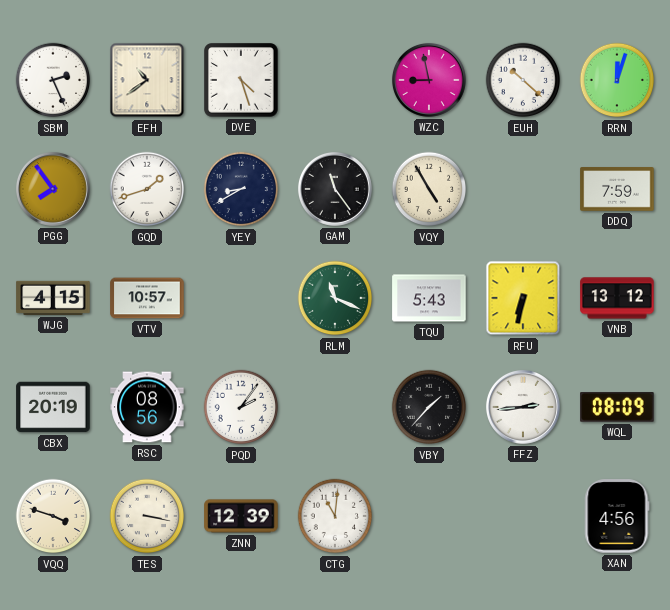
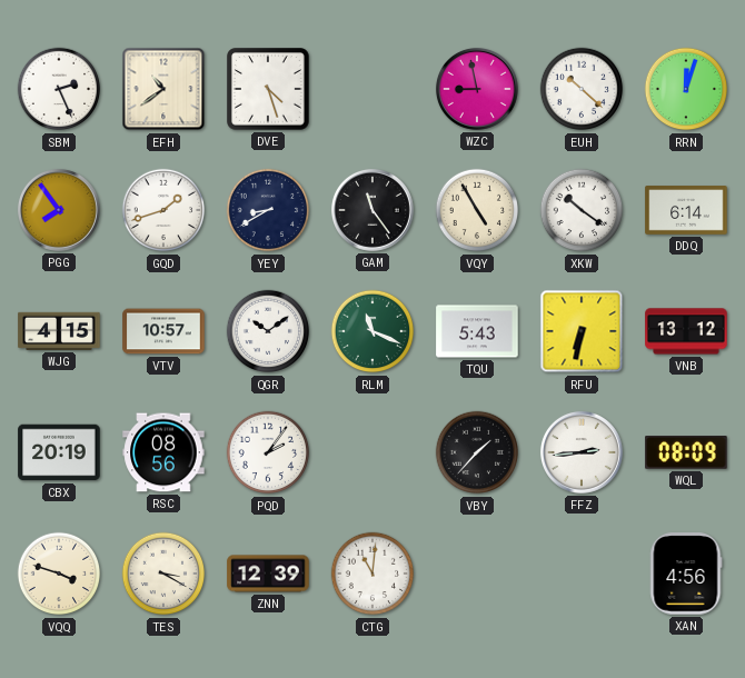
XKW: none -> 10:21 (582, 210)
DDQ: 7:59 -> 6:14 (686, 210)
QGR: none -> 10:09 (268, 331)
TES: 3:17 -> 3:20 (163, 574)
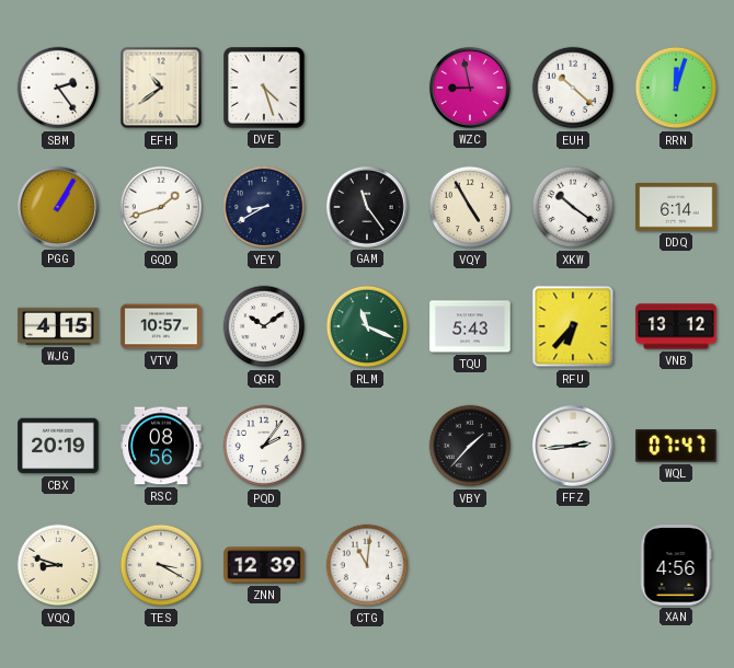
SBM: 2:26 -> 2:24 (58, 88)
PGG: 7:54 -> 1:05 (58, 207)
RFU: 6:32 -> 6:37 (573, 326)
WQL: 08:09 -> 07:47 (676, 446)
VQQ: 3:48 -> 8:48 (58, 565)
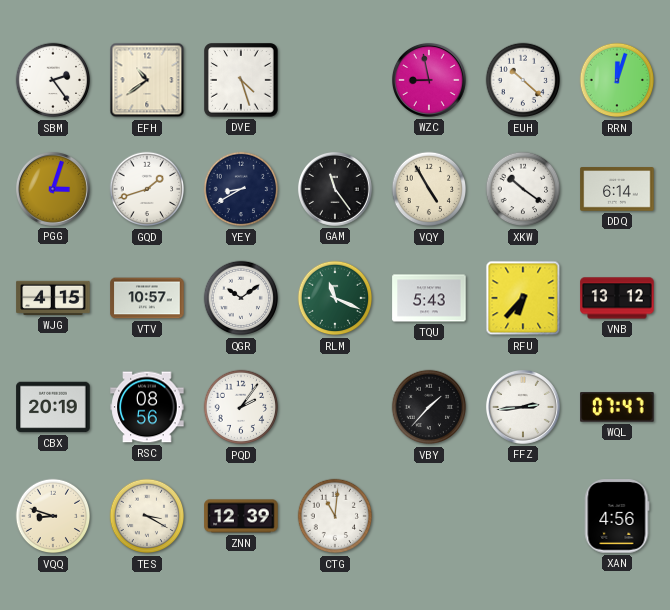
PGG: 1:05 -> 3:03 (53, 189)
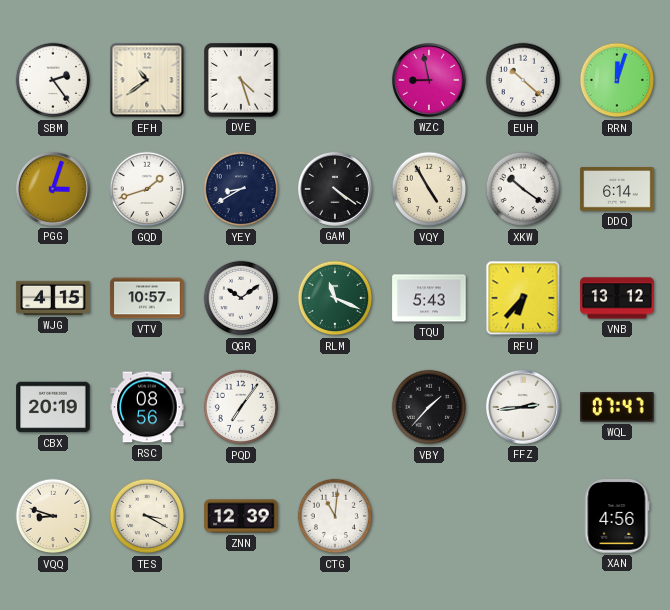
GAM: 11:24 -> 4:21 (335, 189)
PQD: 2:06 -> 7:06 (241, 407)
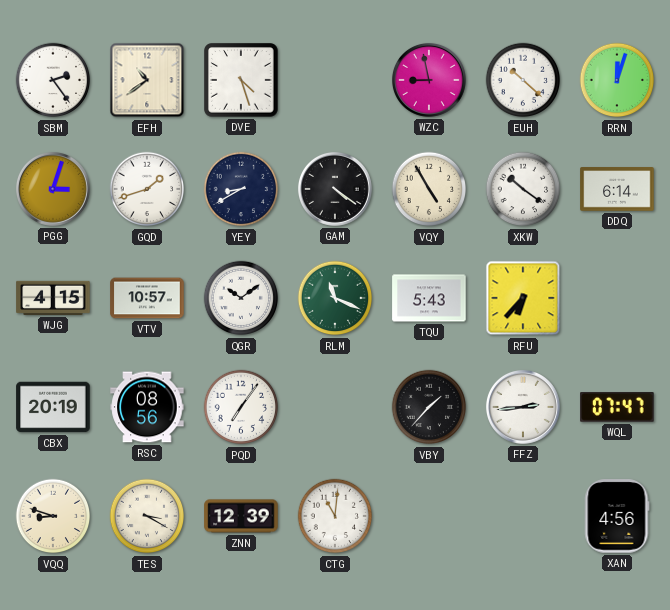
VNB: 13:12 -> none (617, 298)
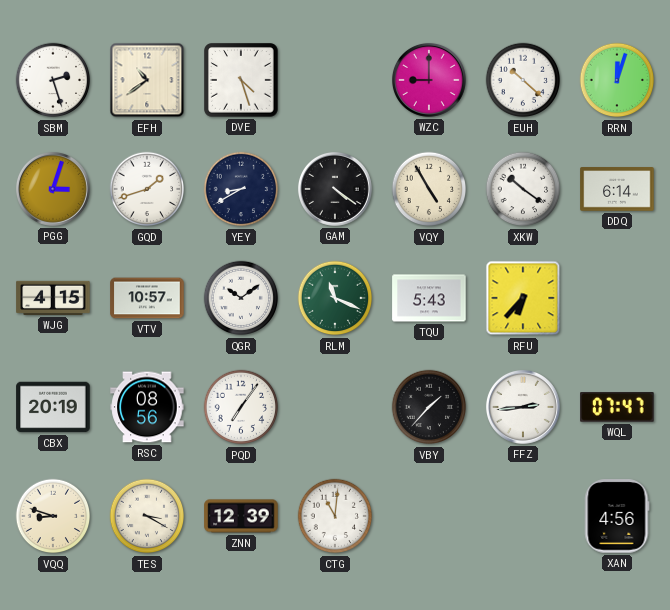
SBM: 2:24 -> 2:27 (53, 80)
WZC: 8:58 -> 9:00 (429, 80)
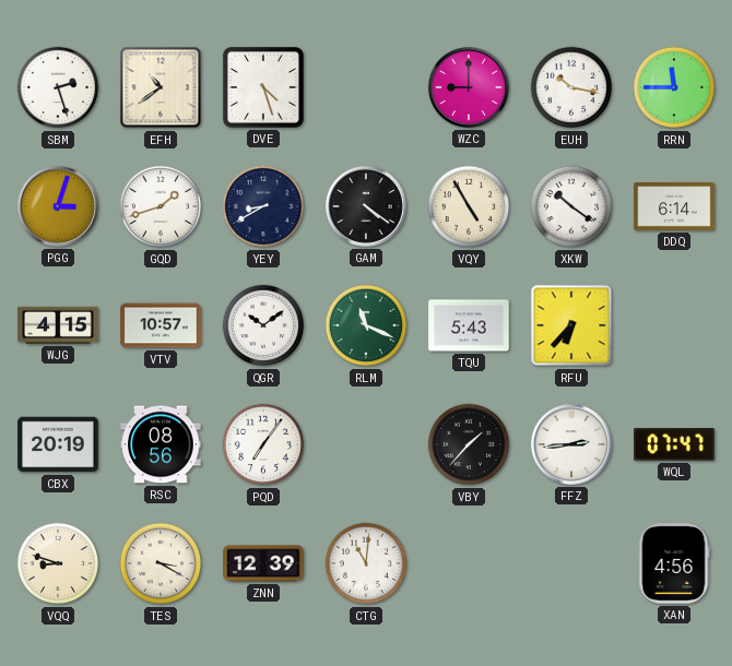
EUH: 10:22 -> 10:17 (571, 87)
RRN: 12:03 -> 11:45 (674, 87)
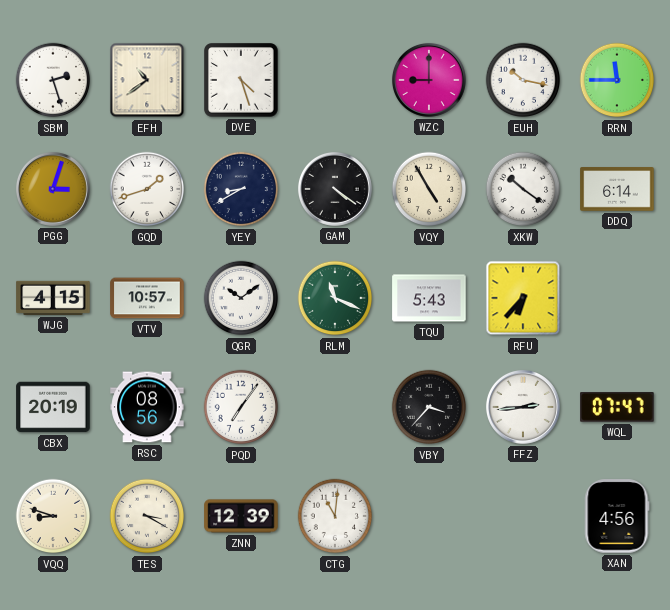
VBY: 1:37 -> 3:37 (429, 407)
